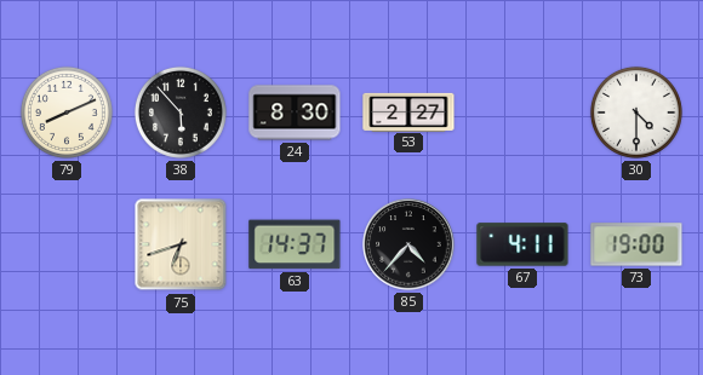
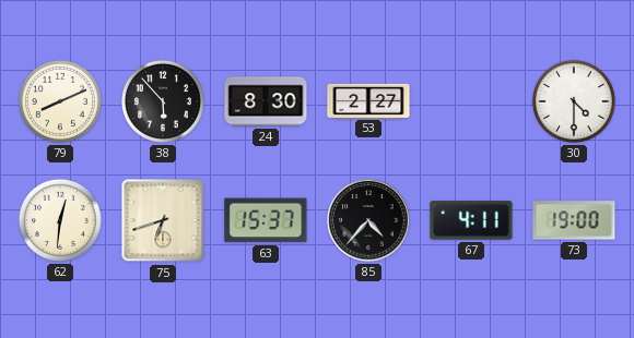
62: none -> 12:31 (60, 220)
63: 14:37 -> 15:37 (266, 220)
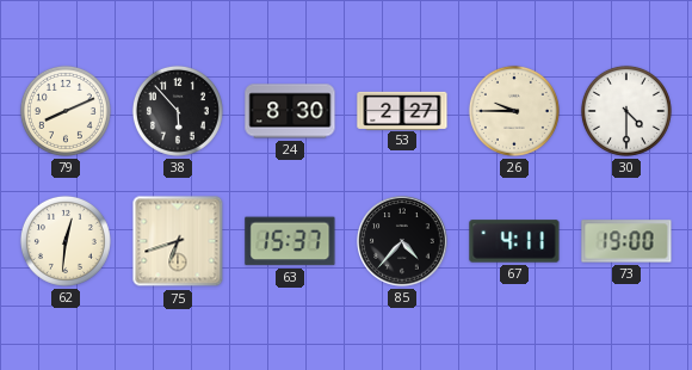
26: none -> 9:45 (514, 111)
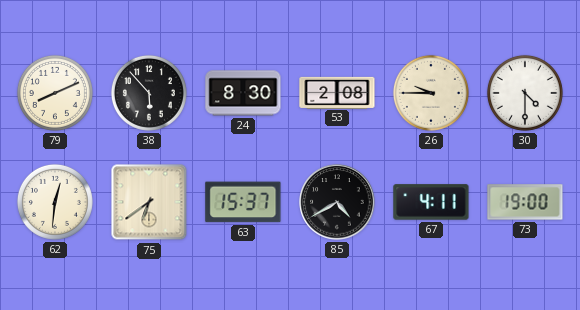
53: 2:27 -> 2:08 (337, 92)
75: 6:42 -> 6:39 (149, 202)
85: 4:37 -> 4:40 (337, 202)
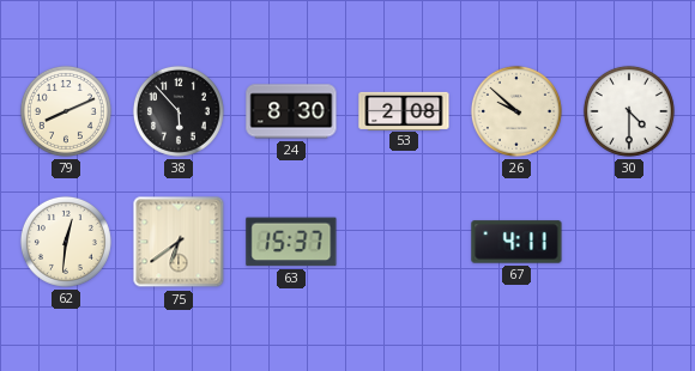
26: 9:45 -> 9:52 (516, 111)
85: 4:40 -> none (337, 202)
73: 19:00 -> none (525, 202)
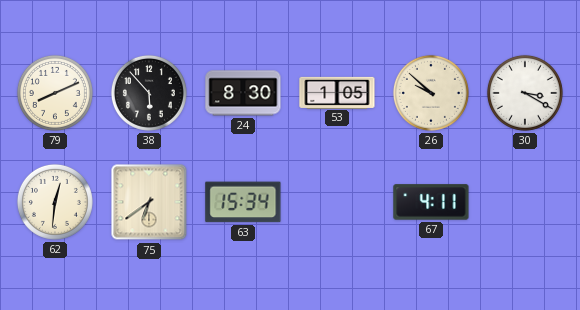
53: 2:08 -> 1:05 (337, 92)
30: 4:30 -> 3:20 (525, 93)
63: 15:37 -> 15:34 (243, 202)
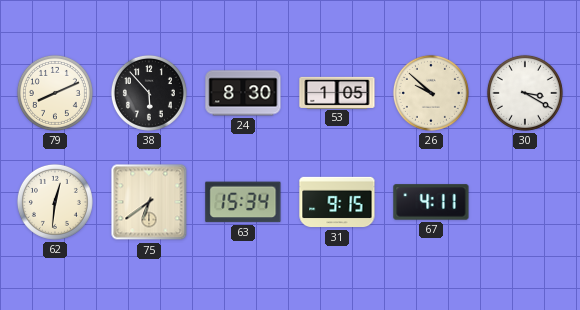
31: none -> 9:15 (337, 202)
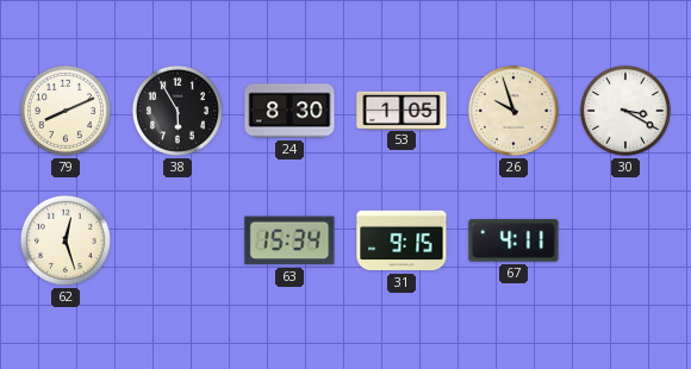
38: 5:53 -> 5:55 (178, 111)
26: 9:52 -> 9:57 (513, 111)
62: 12:31 -> 12:27 (66, 240)
75: 6:39 -> none (149, 202)
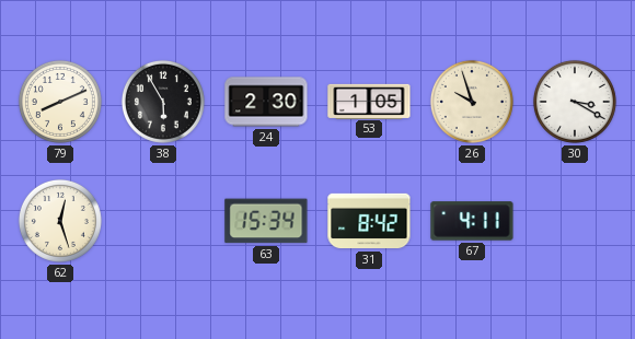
24: 8:30 -> 2:30 (266, 102)
31: 9:15 -> 8:42 (369, 221)
